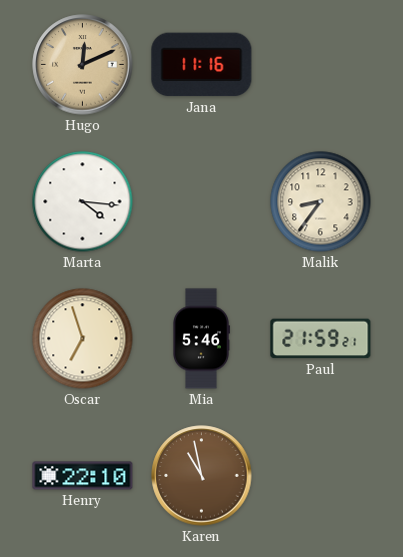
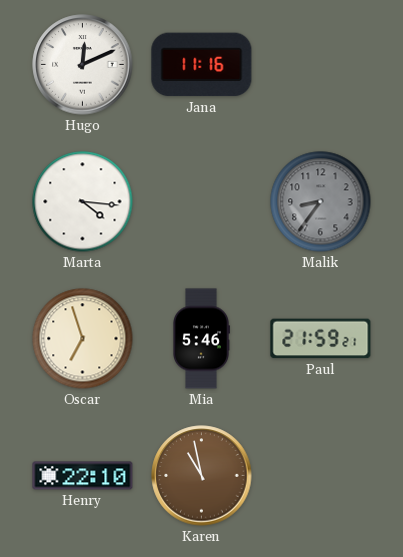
Hugo dial: champagne -> white (83, 65)
Malik dial: cream -> grey (321, 202)
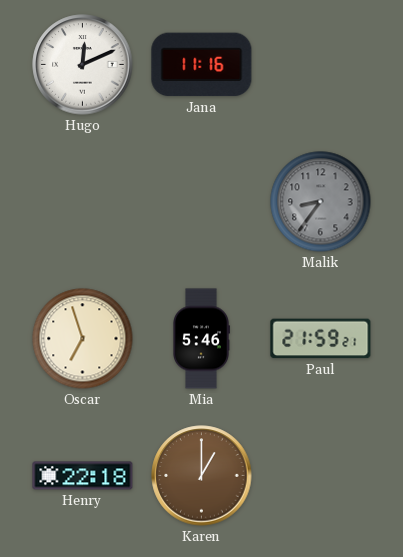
Marta: 4:16 -> none (83, 202)
Henry: 22:10 -> 22:18 (83, 476)
Karen: 10:58 -> 1:00 (202, 476)
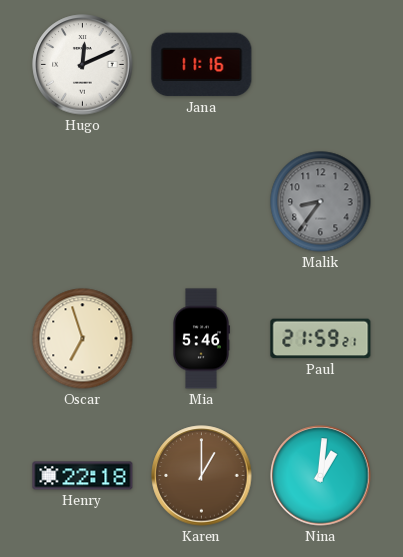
Nina: none -> 1:01 (321, 476)
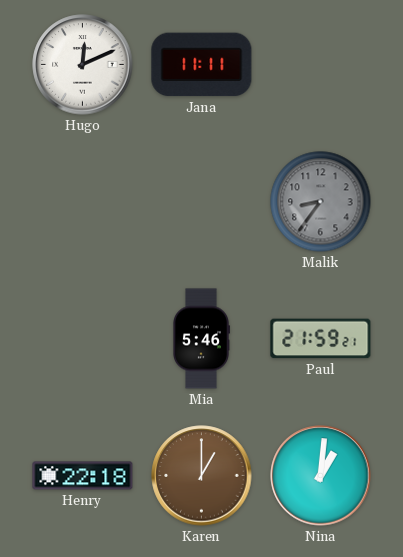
Jana: 11:16 -> 11:11 (202, 65)
Oscar: 6:57 -> none (83, 339)
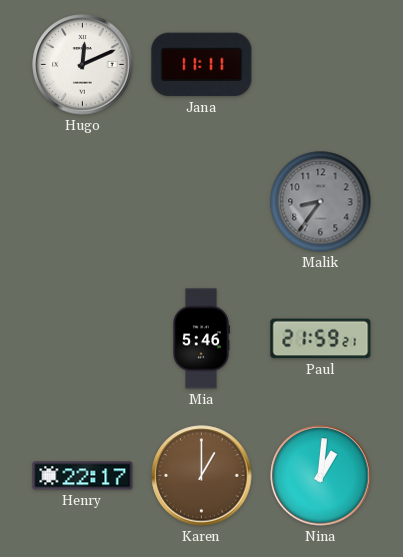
Henry: 22:18 -> 22:17 (83, 476)
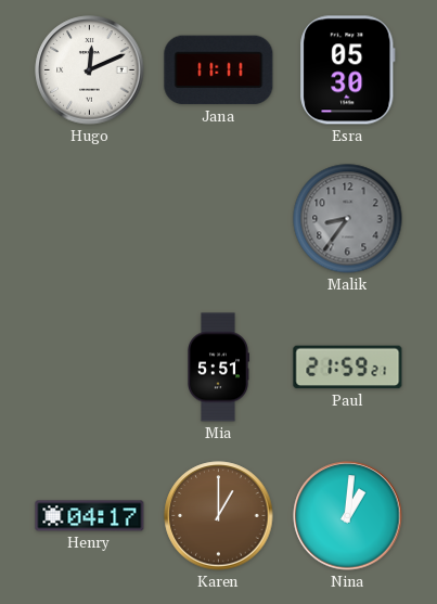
Esra: none -> 05:30 (348, 70)
Mia: 5:46 -> 5:51 (219, 368)
Henry: 22:17 -> 04:17 (90, 516)
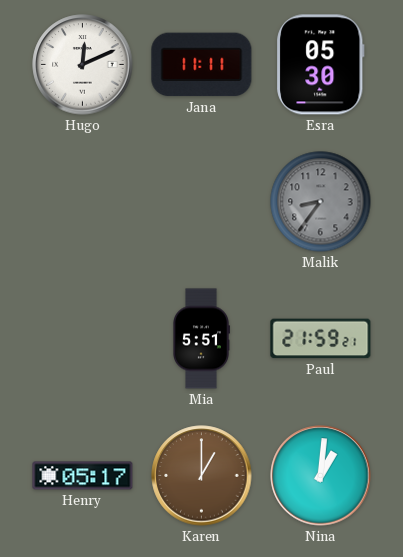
Henry: 04:17 -> 05:17 (83, 476)
